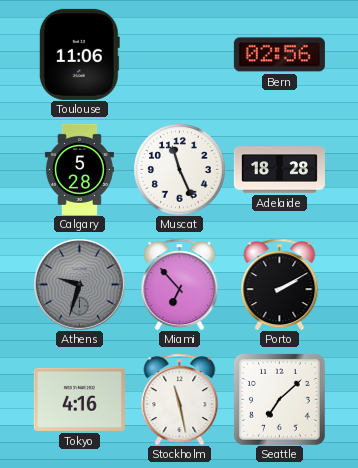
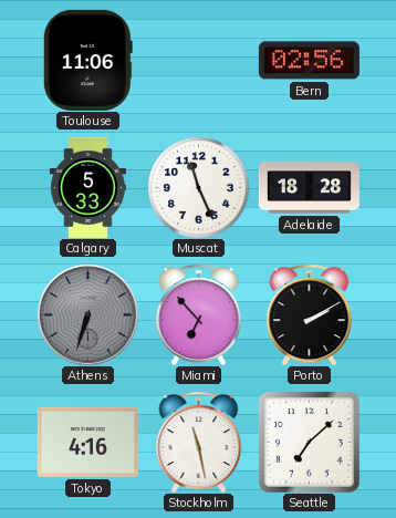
Calgary: 5:28 -> 5:33 (87, 187)
Athens: 9:33 -> 6:33 (87, 314)
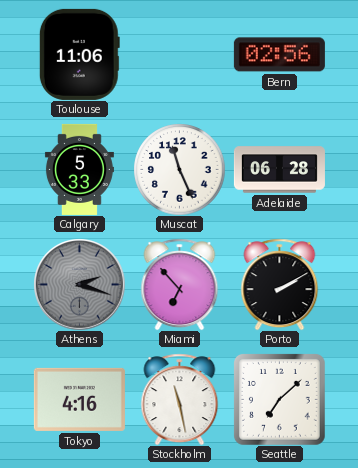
Adelaide: 18:28 -> 06:28 (279, 170)
Athens: 6:33 -> 2:18 (79, 284)
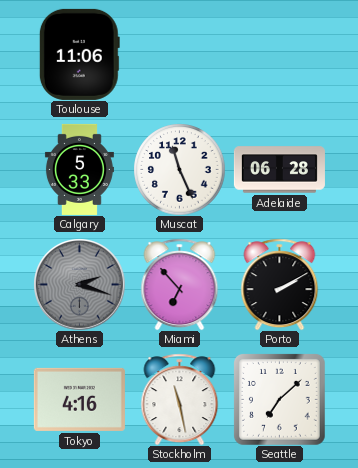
Bern: 02:56 -> none (279, 55)
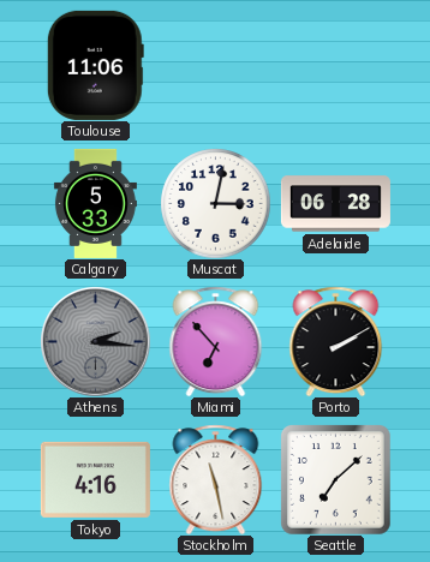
Muscat: 11:26 -> 3:02 (215, 203)
Athens: 2:18 -> 2:16 (95, 341)
